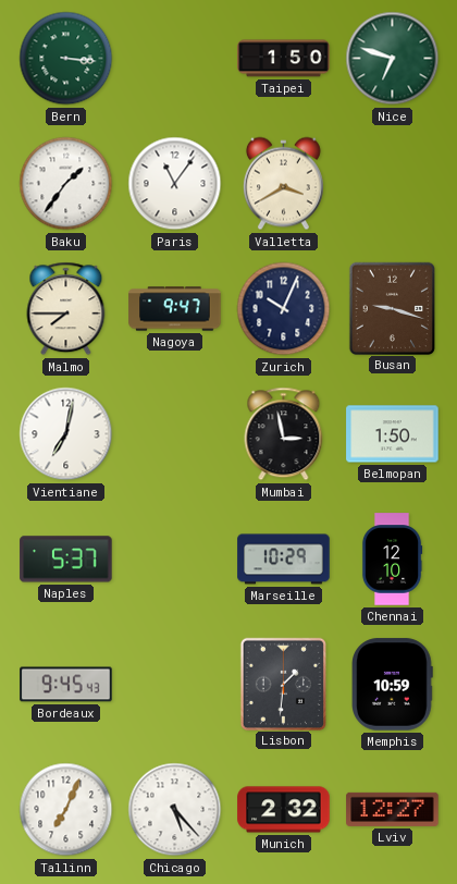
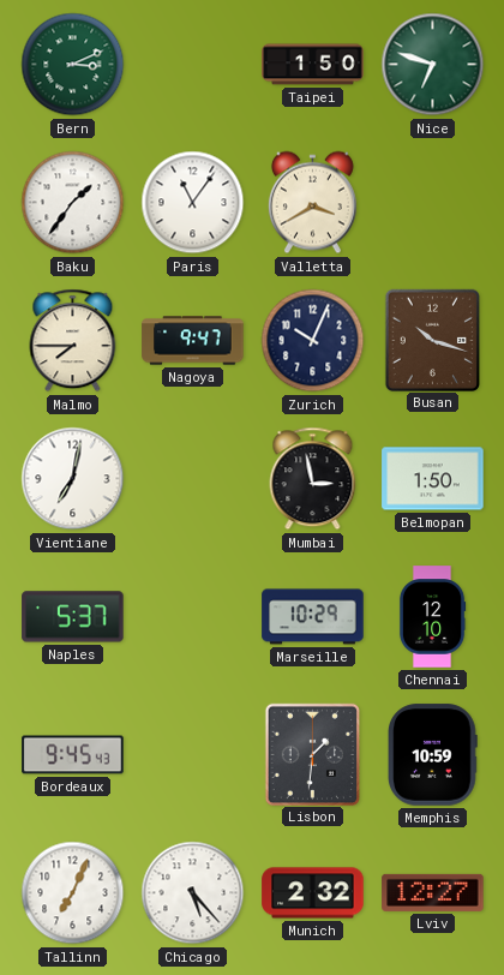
Bern: 3:16 -> 3:11 (73, 65)
Busan: 9:18 -> 10:18 (432, 340)
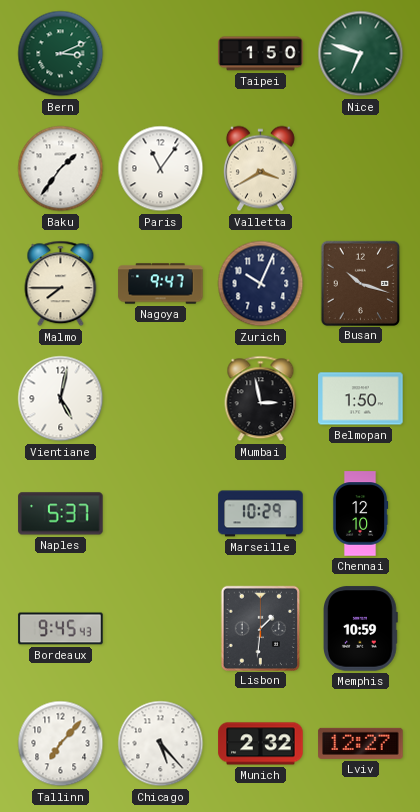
Vientiane: 7:02 -> 5:02 (61, 399)
Tallinn: 7:04 -> 7:07 (61, 744)
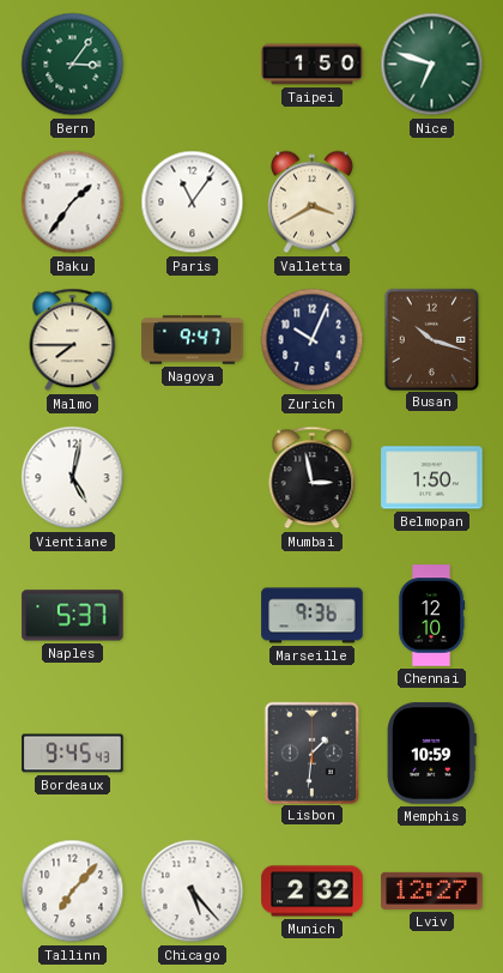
Bern: 3:11 -> 3:06 (73, 65)
Marseille: 10:29 -> 9:36 (313, 616)
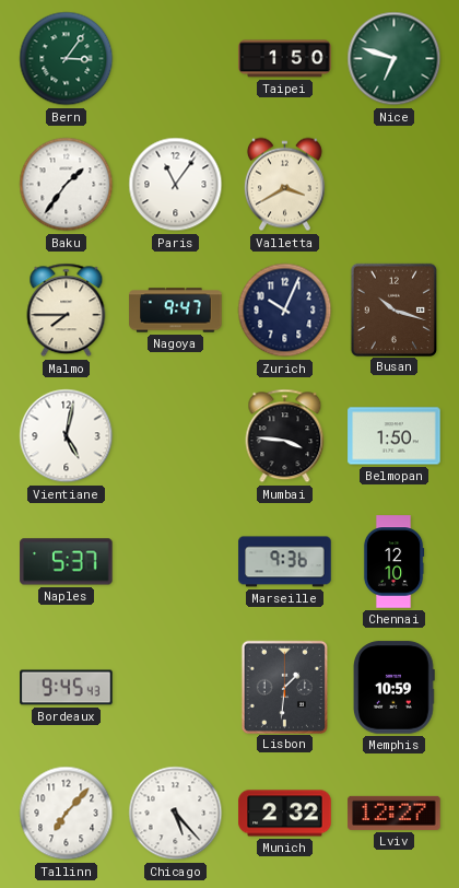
Mumbai: 2:58 -> 3:46 (285, 436)
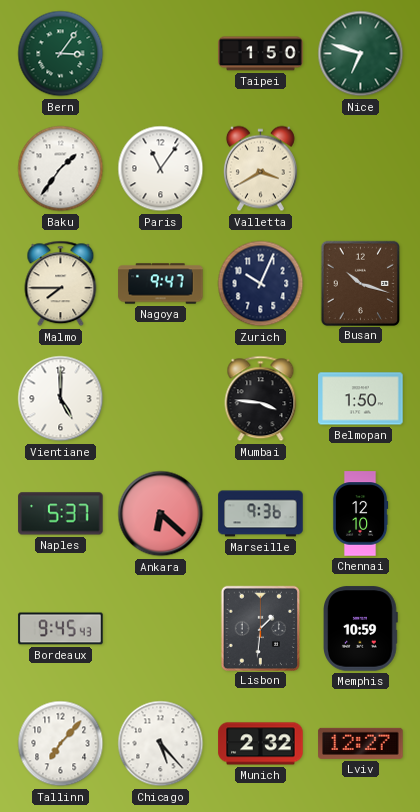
Vientiane: 5:02 -> 5:00 (61, 399)
Ankara: none -> 6:22 (161, 514)
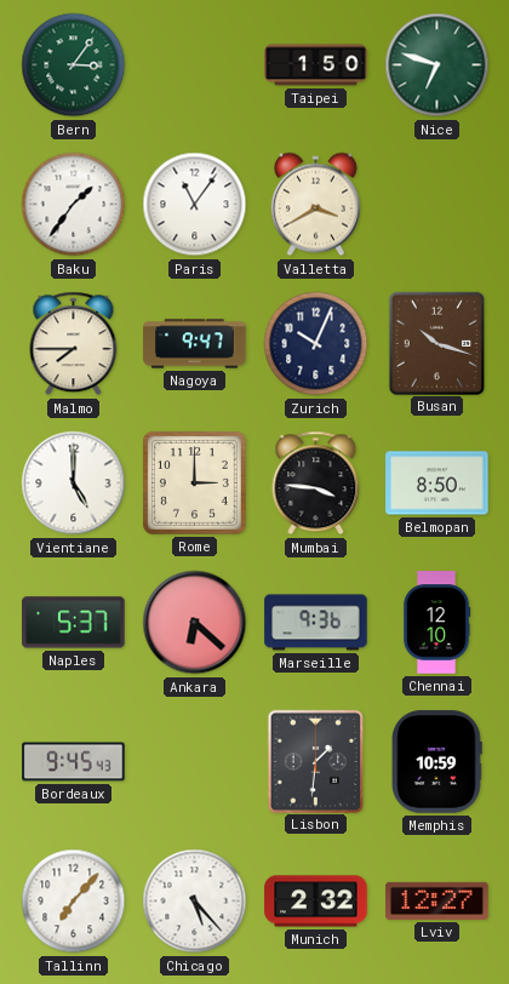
Rome: none -> 3:00 (194, 482)
Belmopan: 1:50 -> 8:50 (437, 484)
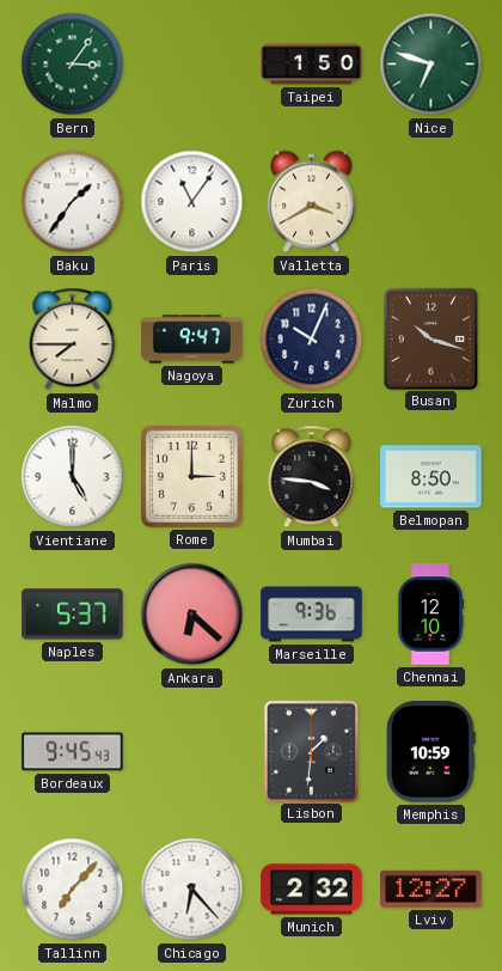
Chicago: 5:23 -> 6:23 (192, 890)
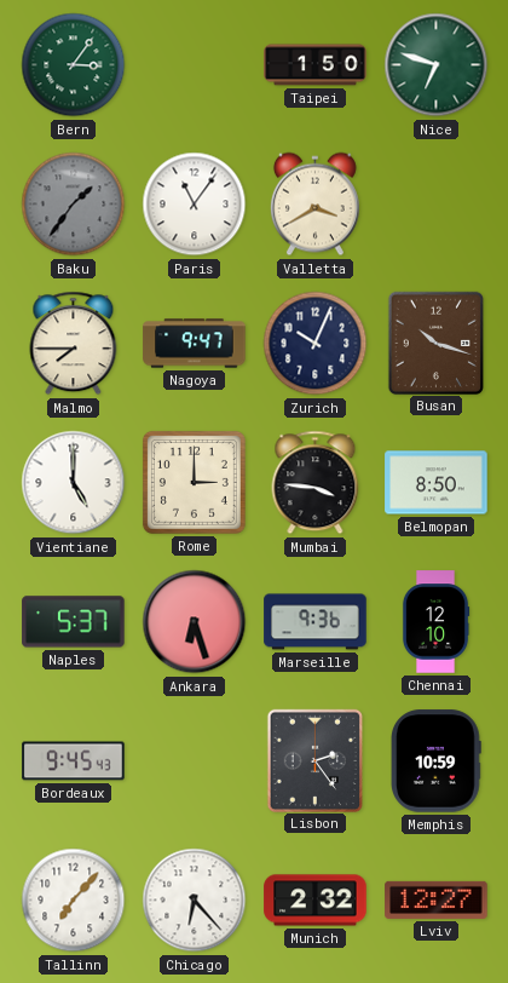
Baku dial: white -> grey (74, 205)
Ankara: 6:22 -> 6:27 (195, 622)
Lisbon: 1:31 -> 2:24 (314, 760)
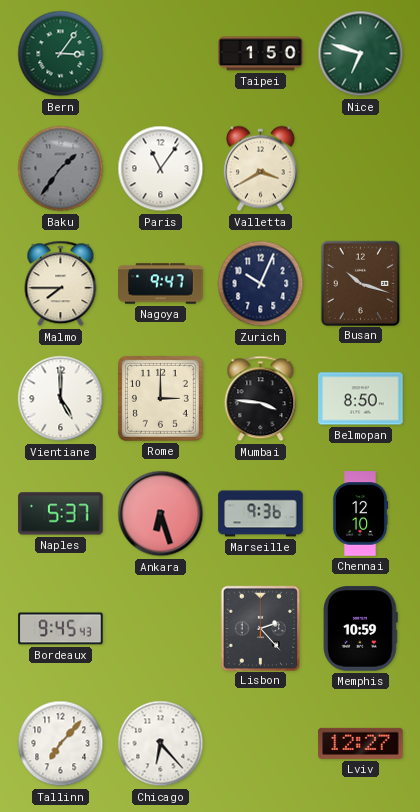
Lisbon: 2:24 -> 2:23 (260, 628)
Munich: 2:32 -> none (316, 901)
